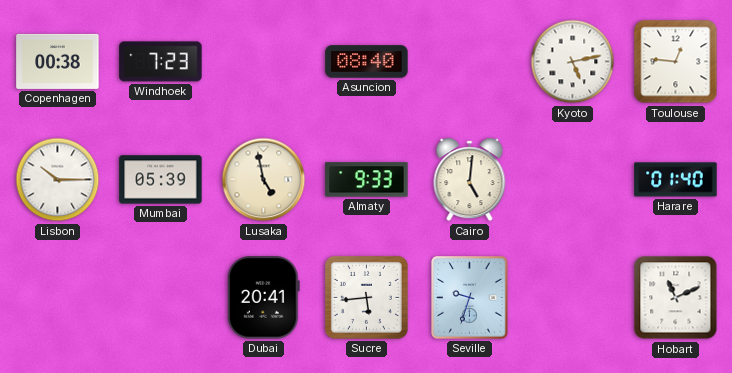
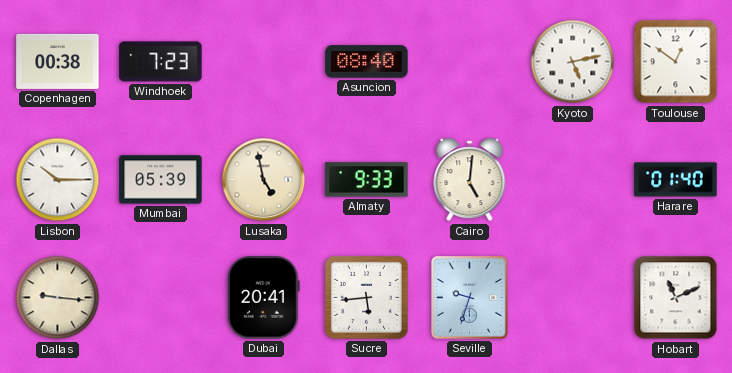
Toulouse: 12:46 -> 12:51 (676, 62)
Dallas: none -> 9:16 (58, 298)
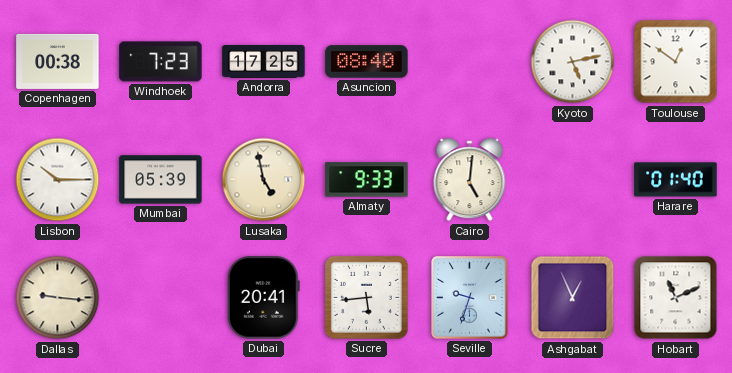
Andorra: none -> 17:25 (264, 62)
Ashgabat: none -> 12:56 (573, 298)
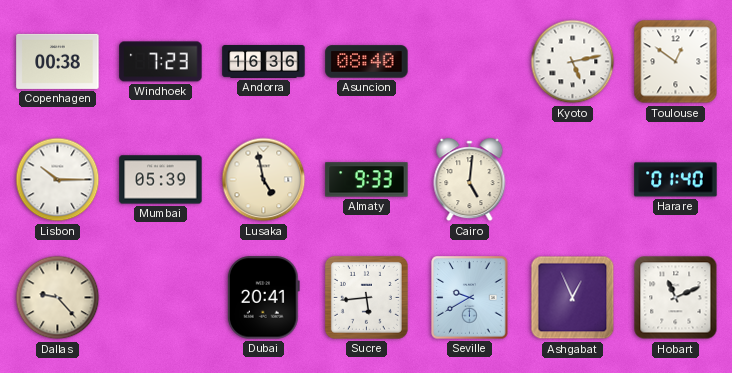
Andorra: 17:25 -> 16:36 (264, 62)
Dallas: 9:16 -> 9:23 (58, 298)
Seville: 9:33 -> 9:40 (470, 298)
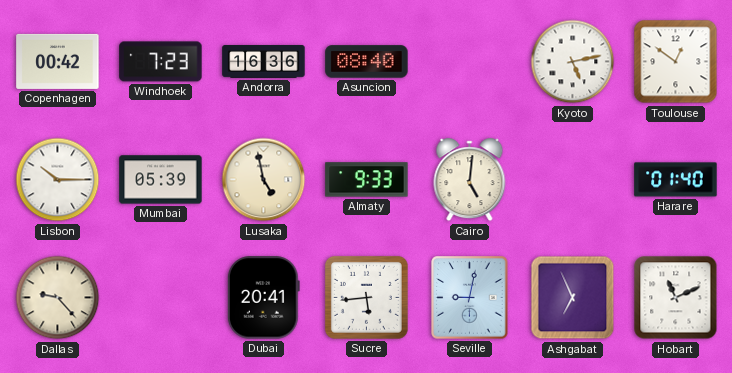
Copenhagen: 00:38 -> 00:42 (58, 61)
Seville: 9:40 -> 9:02 (470, 298)
Ashgabat: 12:56 -> 6:56 (573, 298)
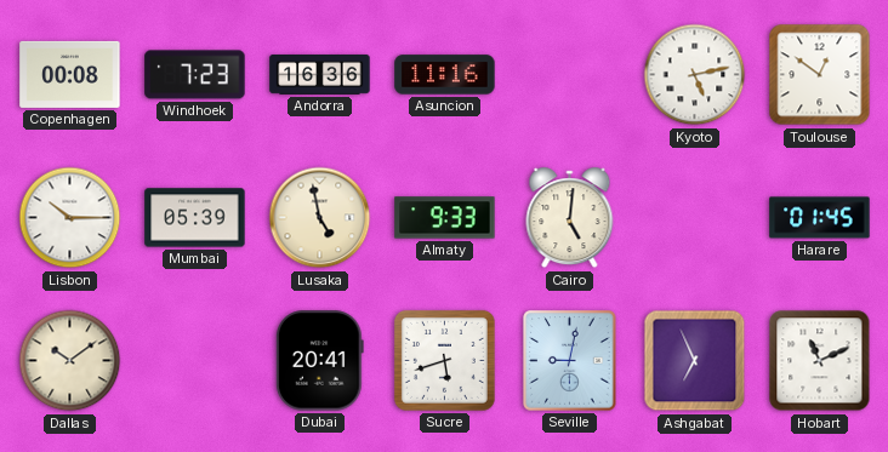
Copenhagen: 00:42 -> 00:08 (70, 74)
Asuncion: 08:40 -> 11:16 (445, 75)
Harare: 01:40 -> 01:45 (820, 218)
Dallas: 9:23 -> 10:09 (70, 361)
Sucre: 5:44 -> 5:42 (444, 360)
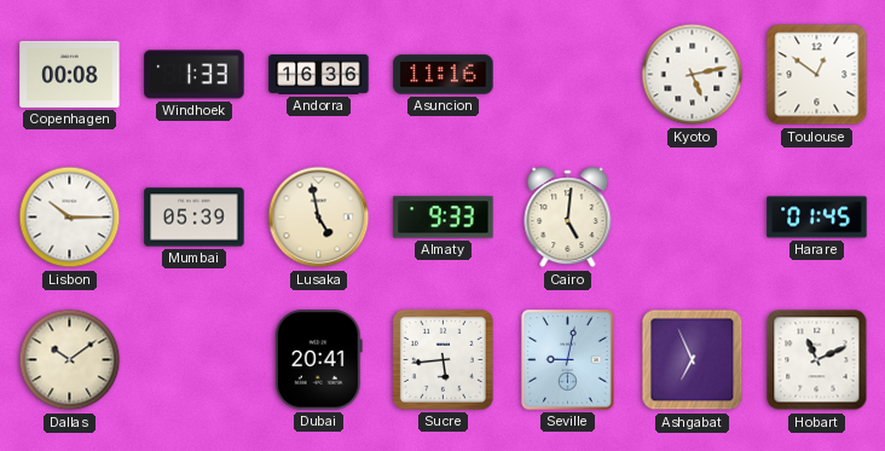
Windhoek: 7:23 -> 1:33 (195, 75)
Sucre: 5:42 -> 5:44 (442, 359)
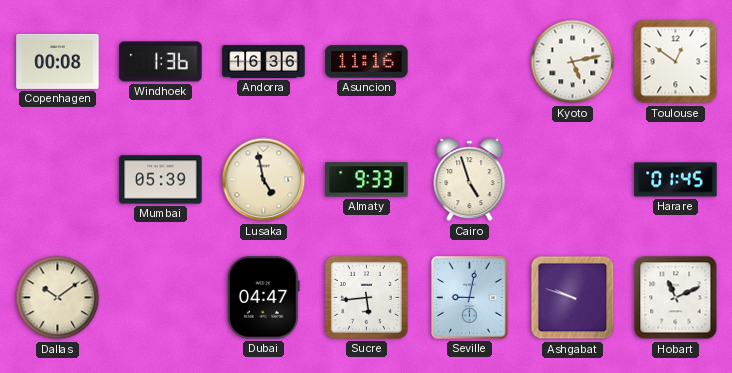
Windhoek: 1:33 -> 1:36 (161, 62)
Lisbon: 10:15 -> none (70, 218)
Cairo: 5:01 -> 4:57 (470, 180)
Dubai: 20:41 -> 04:47 (263, 298)
Ashgabat: 6:56 -> 9:48 (573, 298)
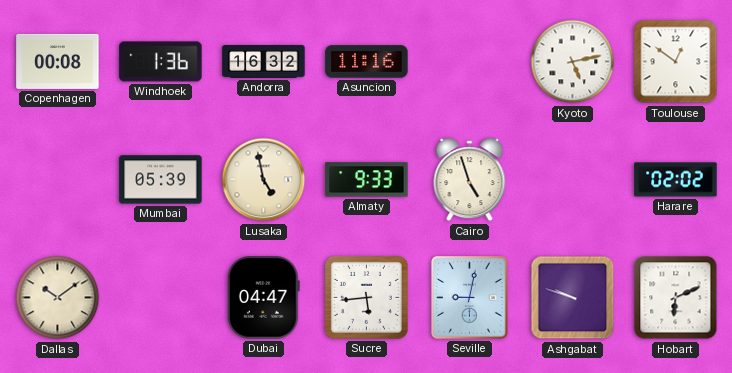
Andorra: 16:36 -> 16:32 (264, 62)
Harare: 01:45 -> 02:02 (676, 180)
Hobart: 11:11 -> 6:11 (676, 298)
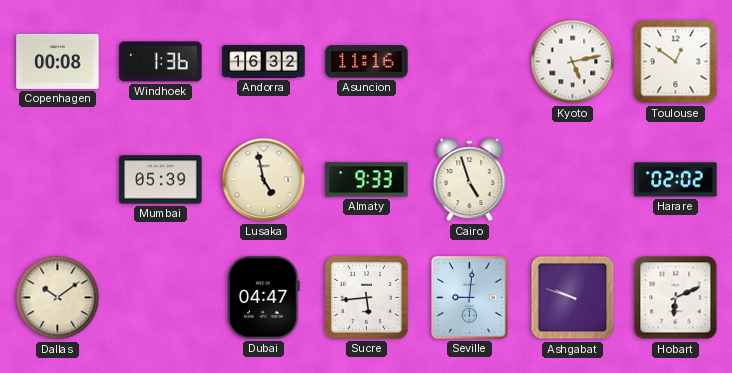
Seville: 9:02 -> 9:01 (470, 298)
